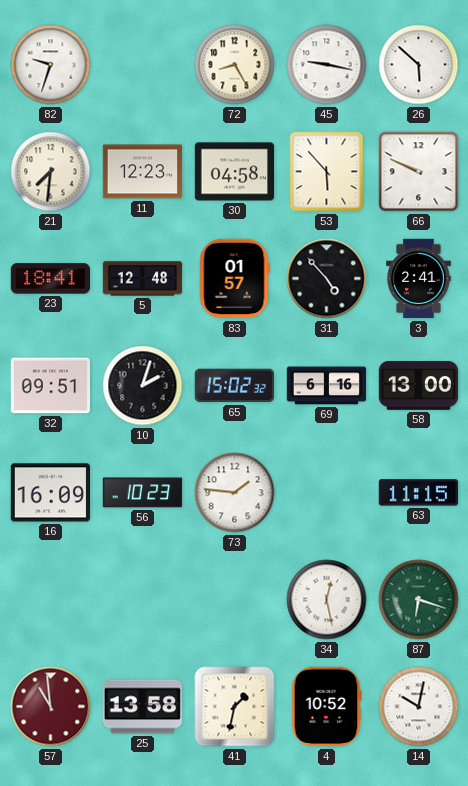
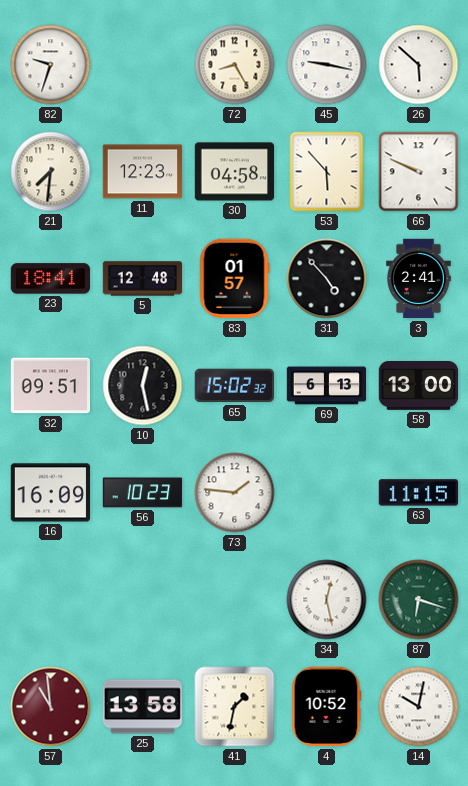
10: 2:03 -> 12:28 (143, 386)
69: 6:16 -> 6:13 (327, 386)
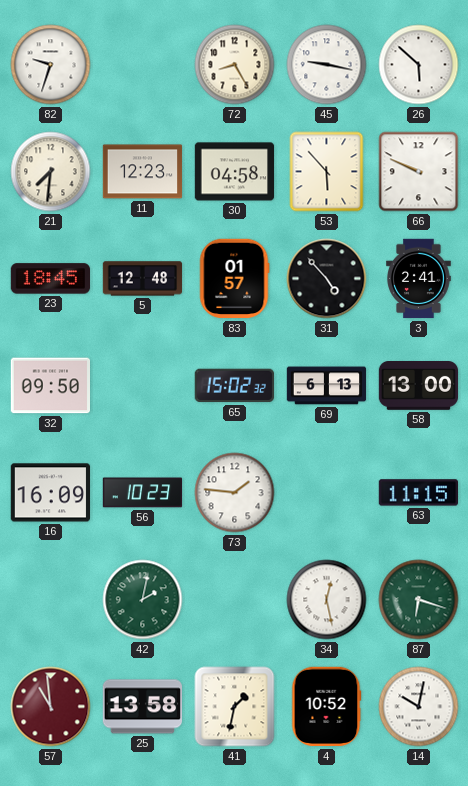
23: 18:41 -> 18:45 (50, 279)
32: 09:51 -> 09:50 (50, 386)
10: 12:28 -> none (143, 386)
42: none -> 2:02 (143, 600)
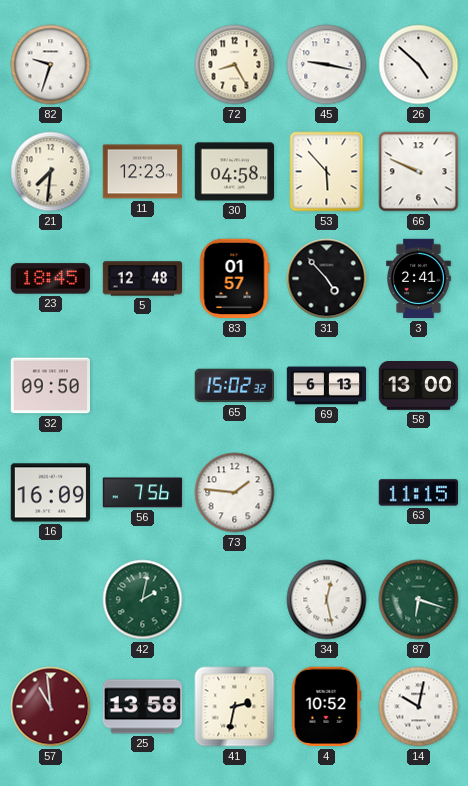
26: 5:52 -> 4:52 (419, 65)
56: 10:23 -> 7:56 (143, 493)
41: 1:32 -> 2:32 (235, 707)
